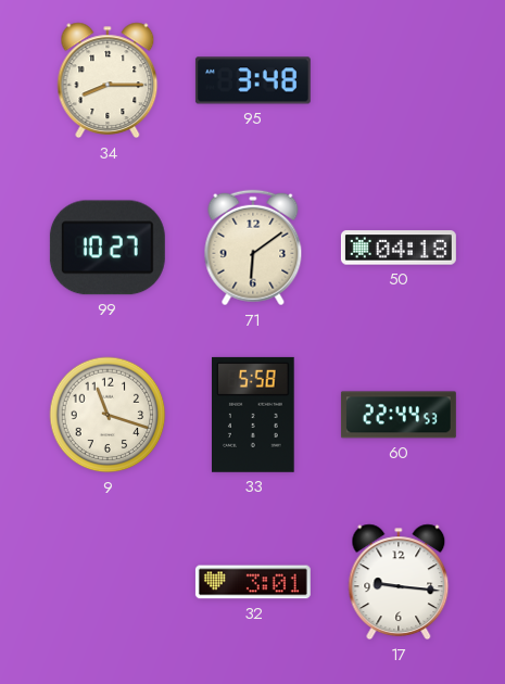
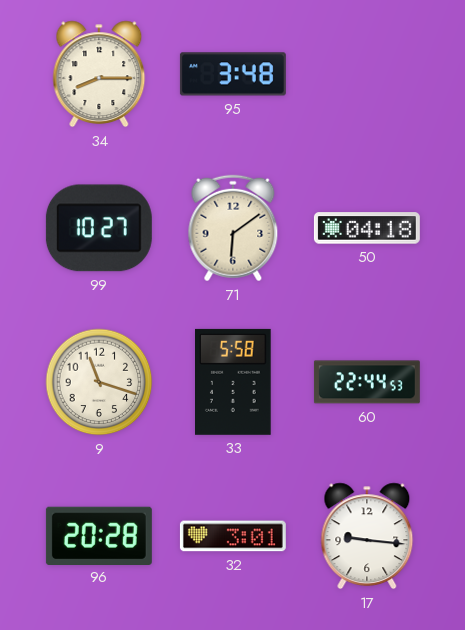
96: none -> 20:28 (99, 535)
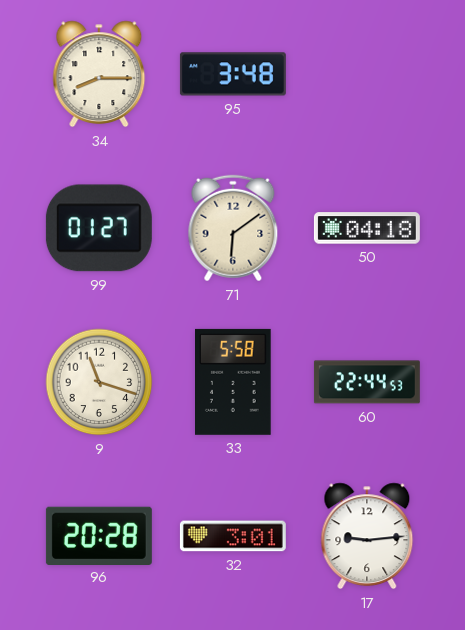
99: 10:27 -> 01:27 (99, 228)
17: 9:16 -> 9:14 (367, 536)
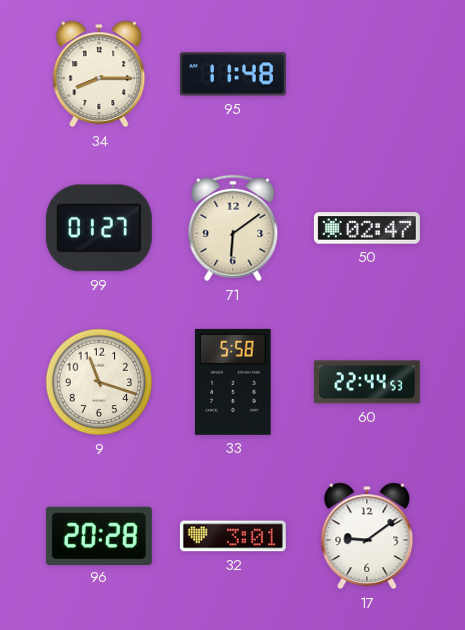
95: 3:48 -> 11:48 (233, 74)
50: 04:18 -> 02:47 (367, 228)
17: 9:14 -> 9:09 (367, 536)
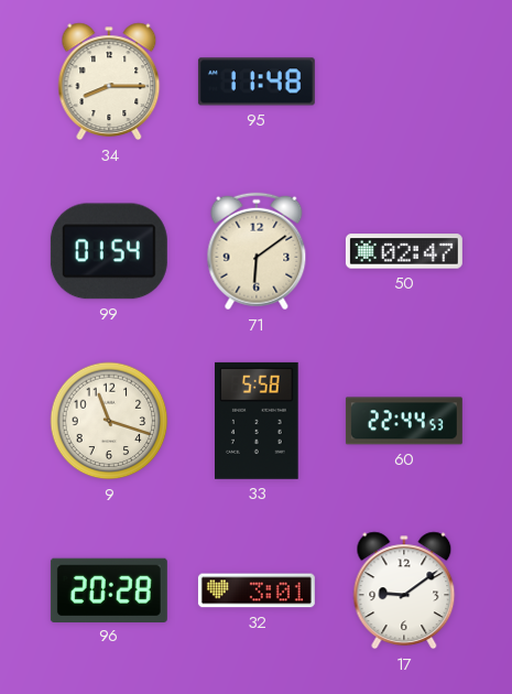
99: 01:27 -> 01:54 (109, 251)
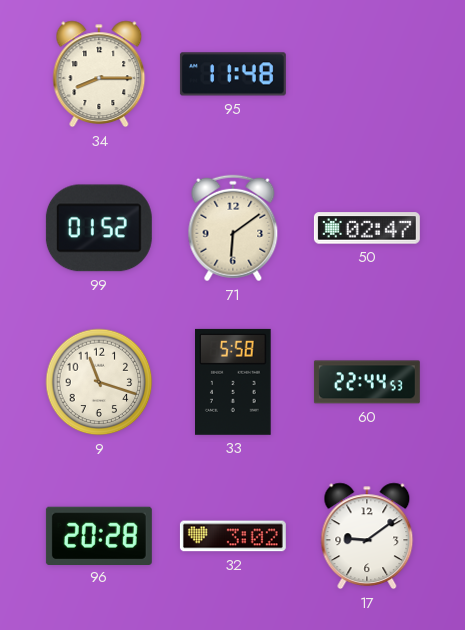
99: 01:54 -> 01:52 (99, 228)
32: 3:01 -> 3:02 (233, 536)
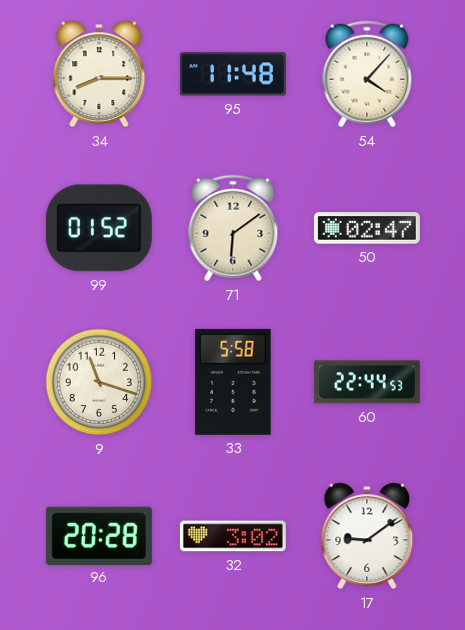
54: none -> 4:07 (367, 74)
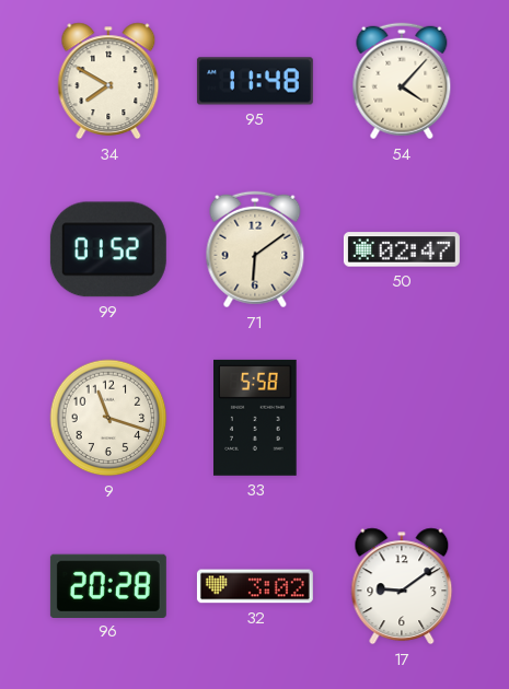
34: 8:15 -> 7:50 (108, 81)
60: 22:44 -> none (367, 382)
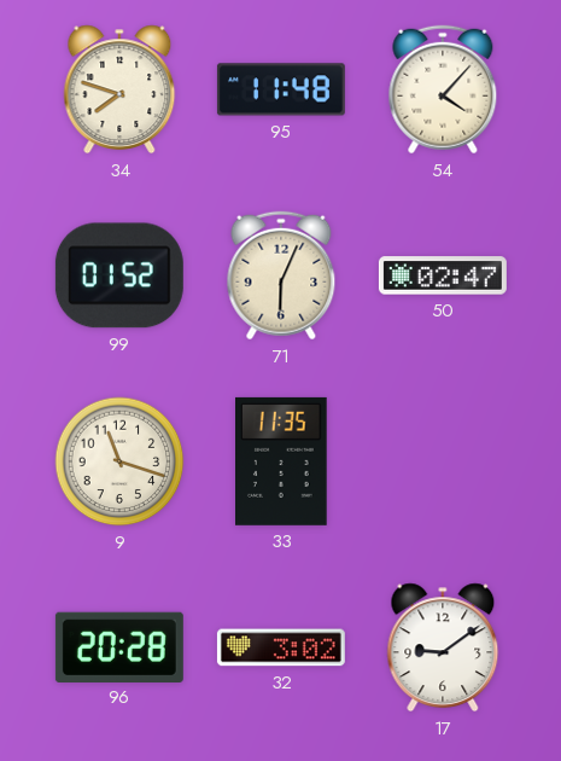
34: 7:50 -> 7:48 (119, 89)
71: 6:09 -> 6:04 (281, 275)
33: 5:58 -> 11:35 (282, 461)
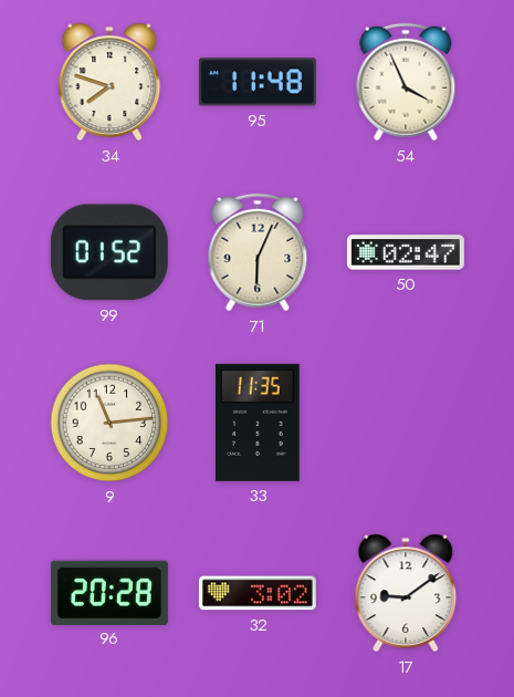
54: 4:07 -> 3:56 (406, 82)
9: 11:18 -> 11:14 (109, 423)
